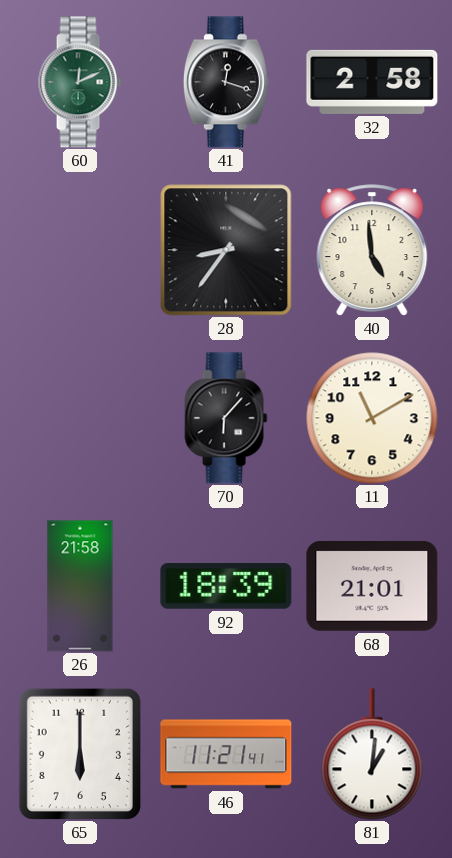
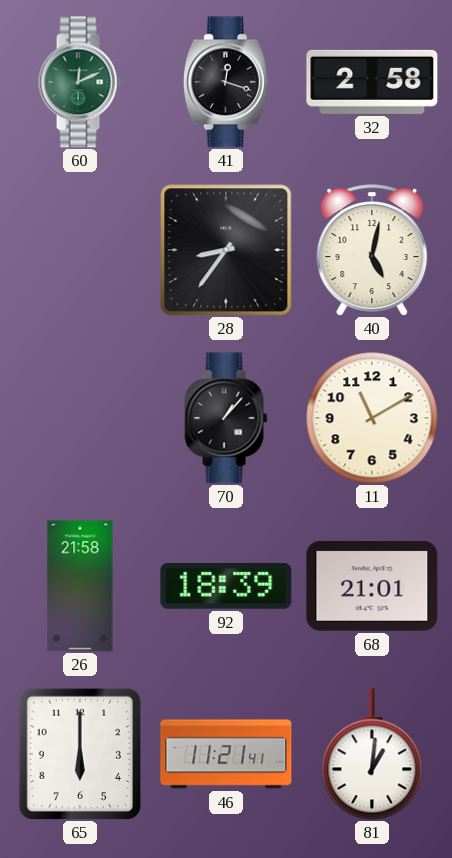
40: 4:59 -> 5:02 (372, 250)
70: 6:07 -> 1:07 (226, 418)
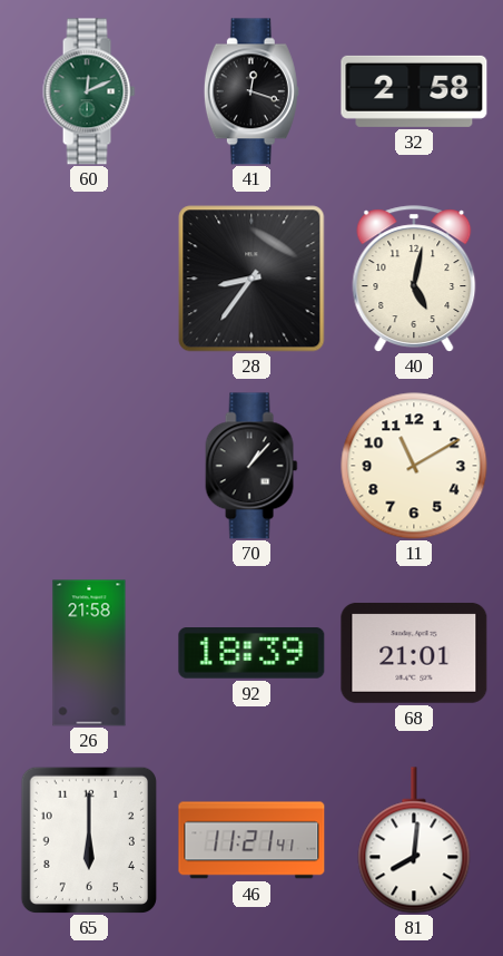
81: 1:01 -> 8:01 (414, 840)
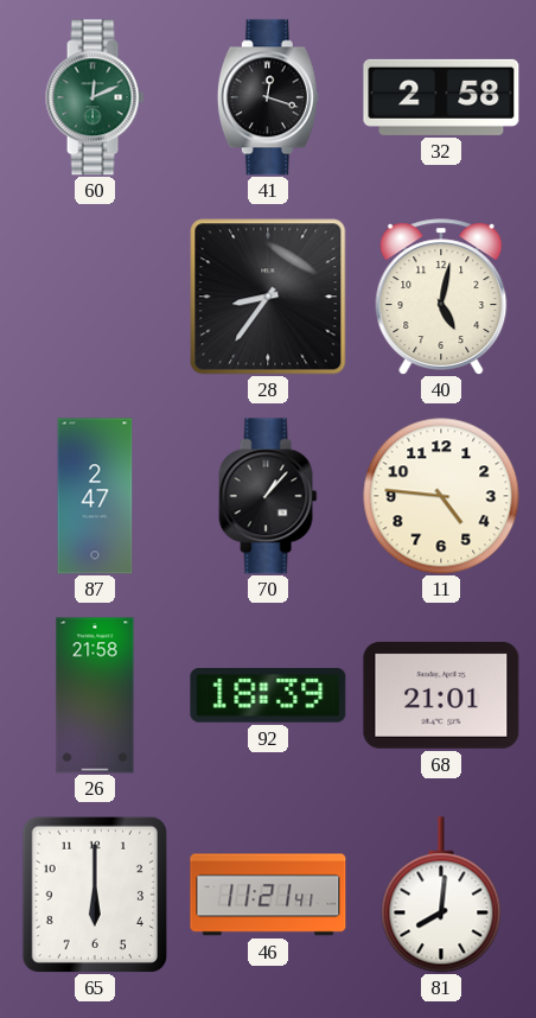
87: none -> 2:47 (95, 496)
11: 11:10 -> 4:46 (441, 496)
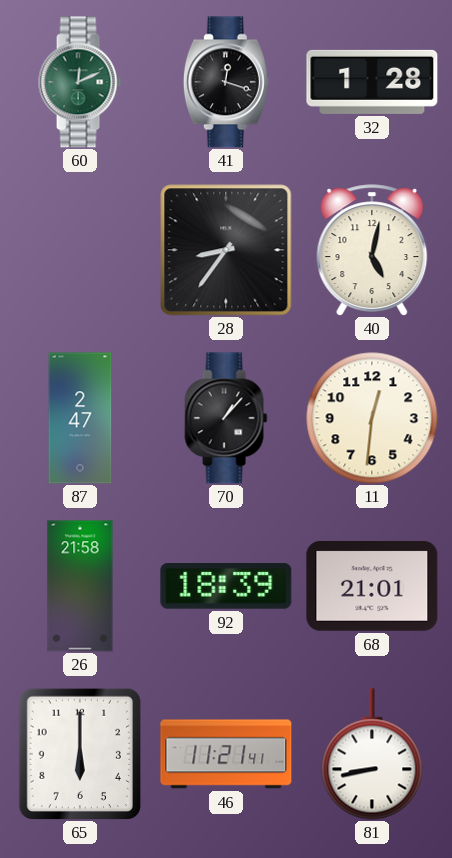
32: 2:58 -> 1:28 (372, 82)
11: 4:46 -> 12:31 (372, 418)
81: 8:01 -> 8:43 (372, 754)
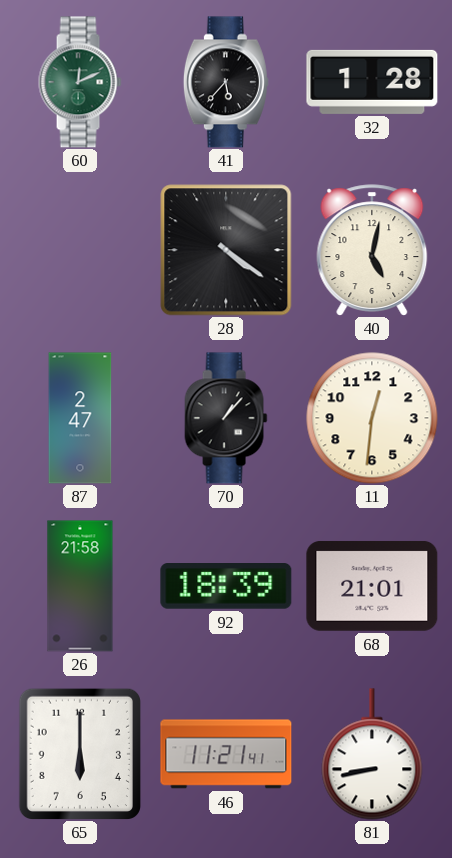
41: 12:18 -> 5:37 (226, 82)
28: 8:36 -> 4:21 (226, 250)
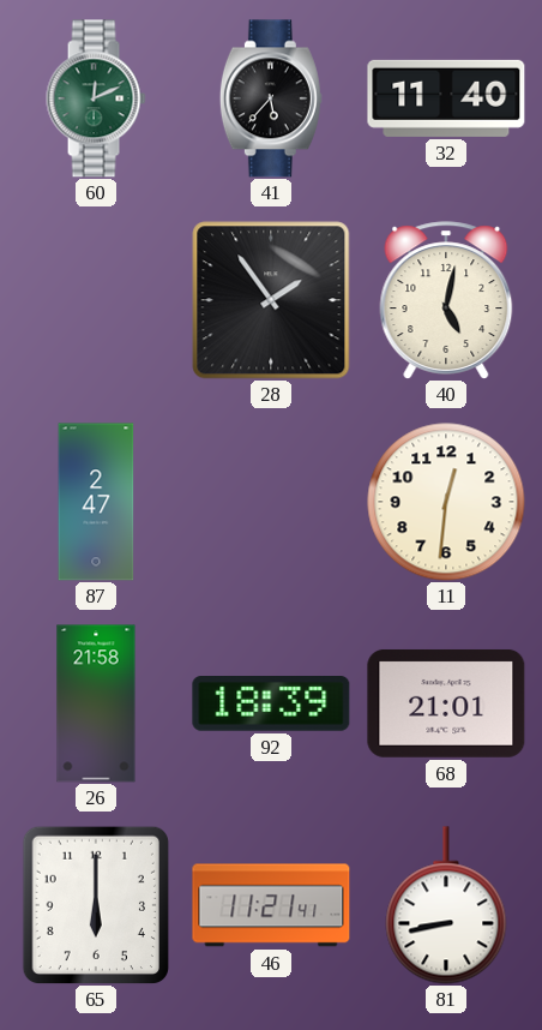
32: 1:28 -> 11:40 (446, 98)
28: 4:21 -> 1:54 (271, 300)
70: 1:07 -> none (226, 418)
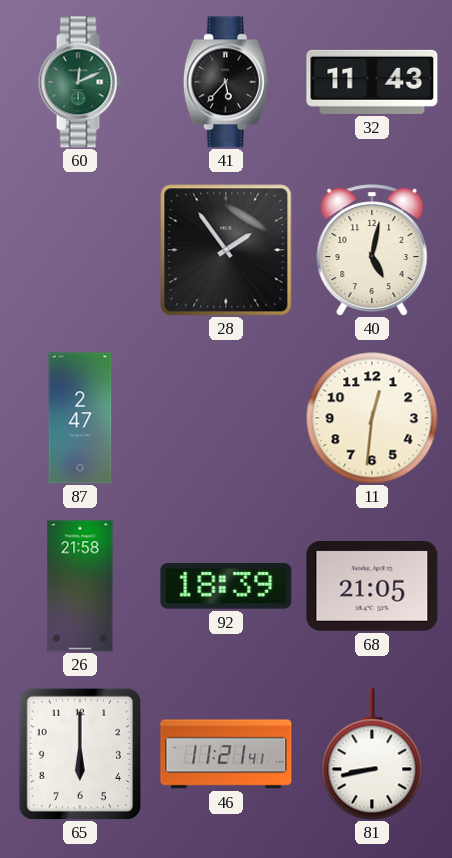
32: 11:40 -> 11:43 (372, 82)
68: 21:01 -> 21:05 (372, 586)
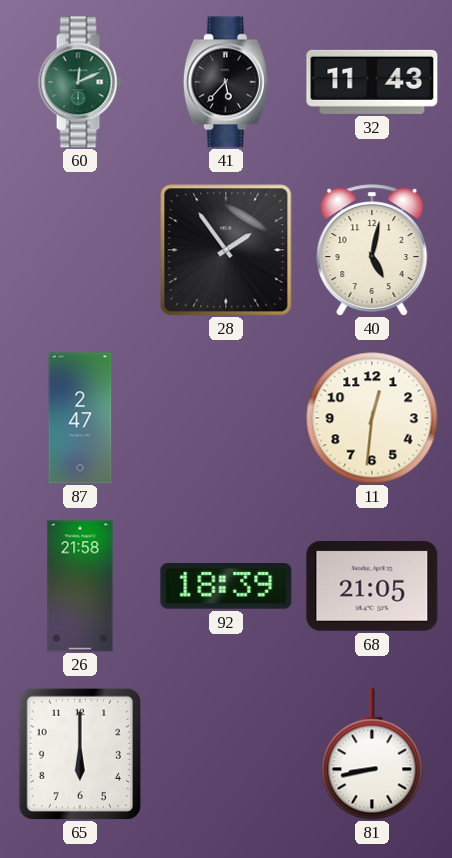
46: 11:21 -> none (226, 754)
